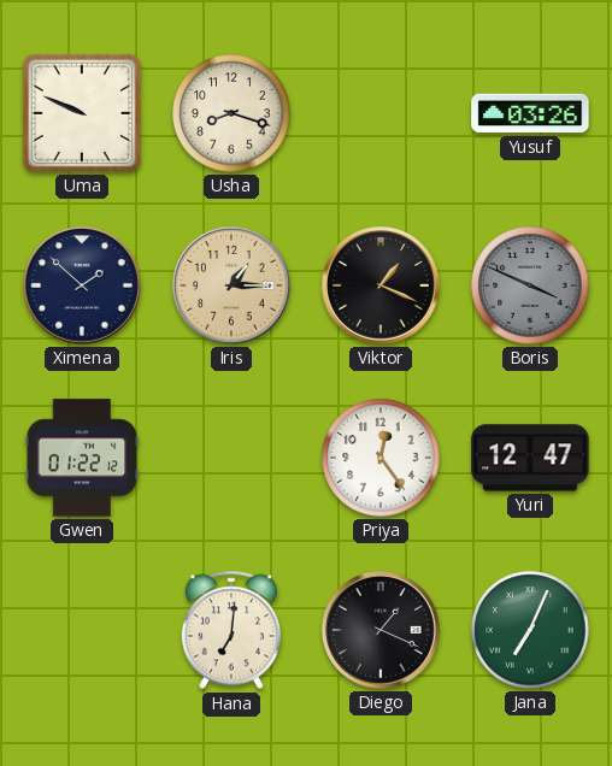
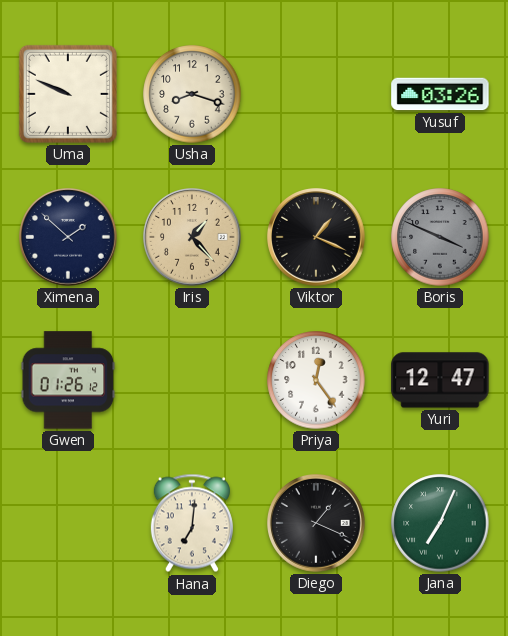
Iris: 1:15 -> 1:23 (193, 238)
Gwen: 01:22 -> 01:26 (68, 380)
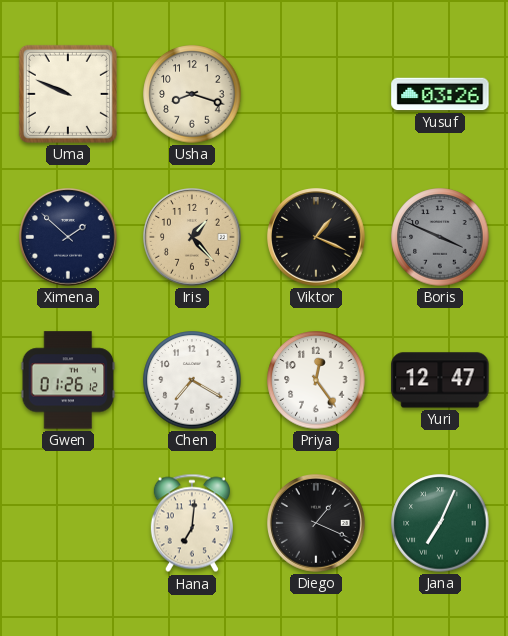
Chen: none -> 7:20 (192, 380)
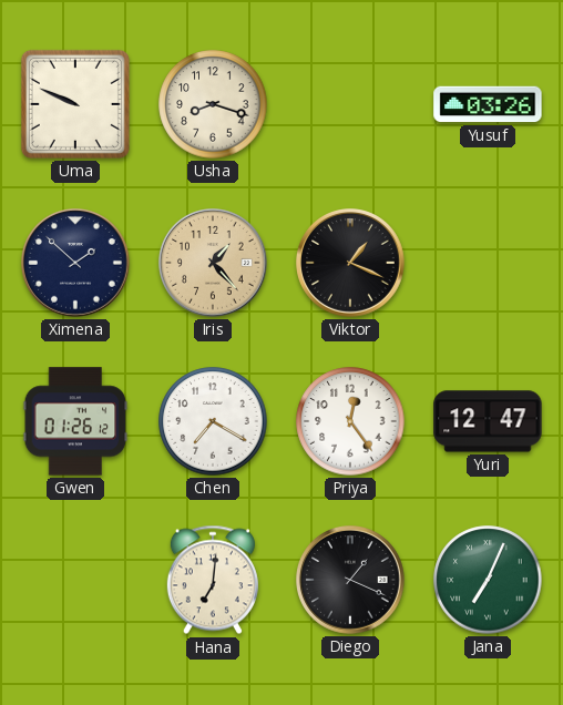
Boris: 3:49 -> none (440, 237)
